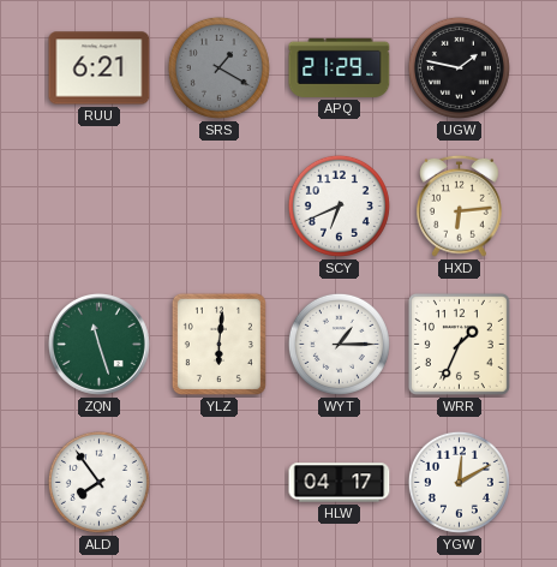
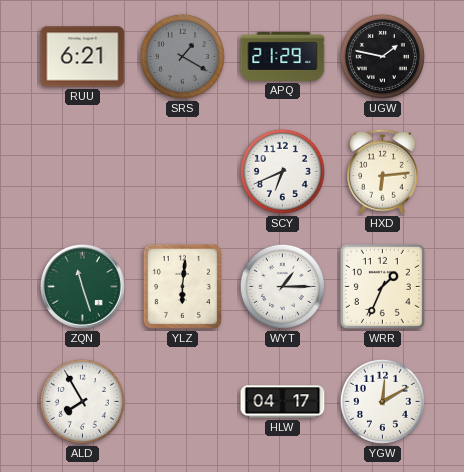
ALD: 7:54 -> 7:55 (82, 401)
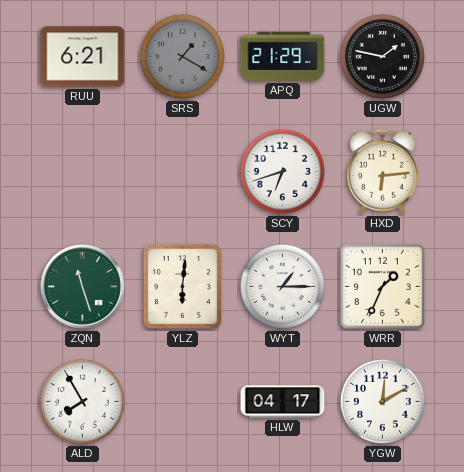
SCY: 6:41 -> 6:42 (282, 171)
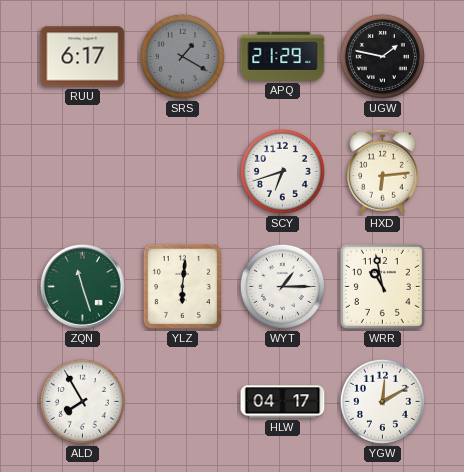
RUU: 6:21 -> 6:17 (83, 57)
WRR: 1:34 -> 10:58 (382, 286)
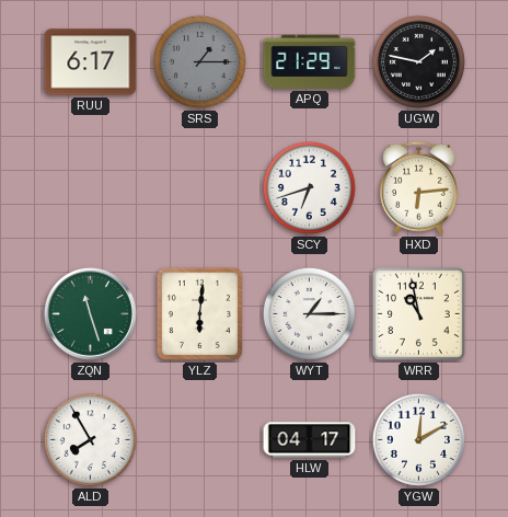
SRS: 1:20 -> 1:15 (199, 61)
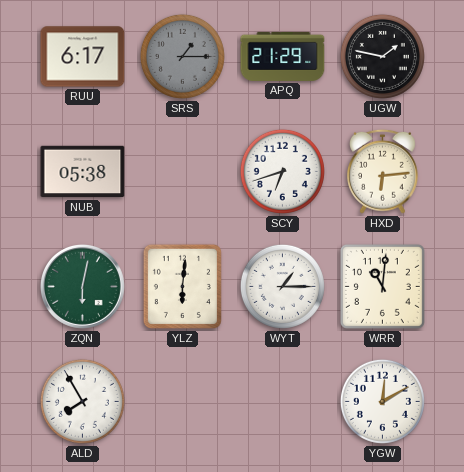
NUB: none -> 05:38 (83, 172)
ZQN: 11:27 -> 6:02 (82, 286)
WRR: 10:58 -> 11:01 (382, 286)
HLW: 04:17 -> none (310, 440)
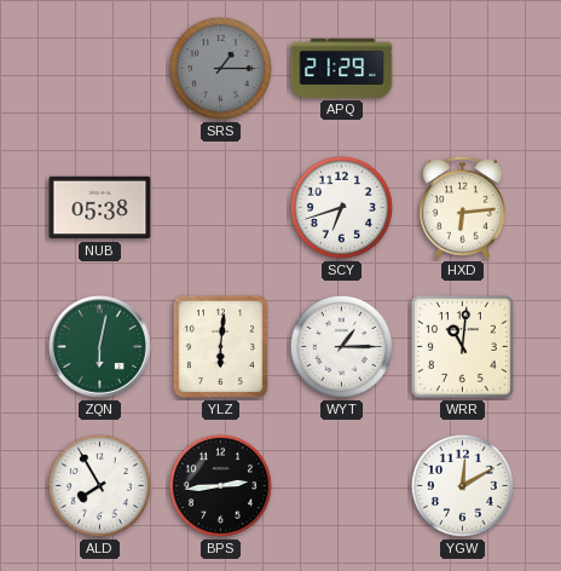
RUU: 6:17 -> none (83, 57)
UGW: 1:47 -> none (382, 56)
BPS: none -> 2:44 (220, 485)
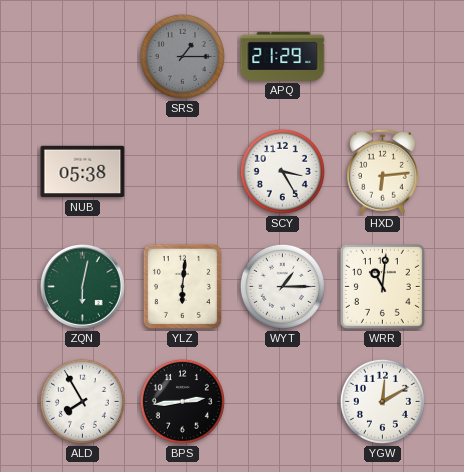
SCY: 6:42 -> 3:25 (282, 171)
